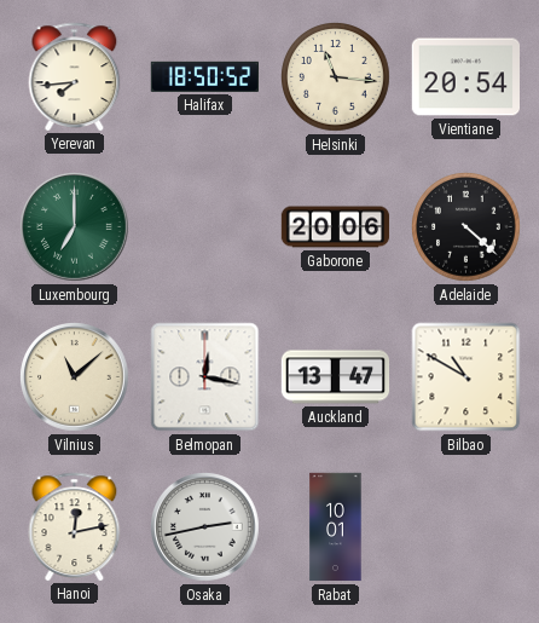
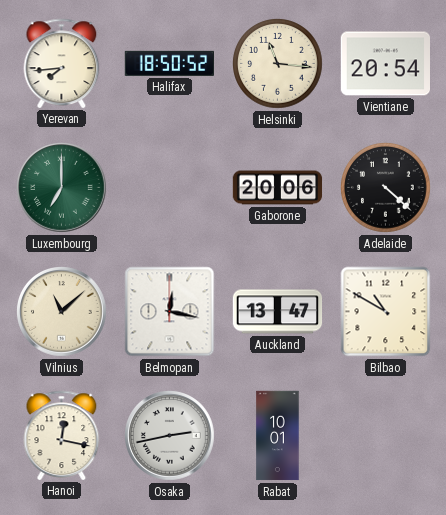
Hanoi: 12:13 -> 12:17 (62, 435)
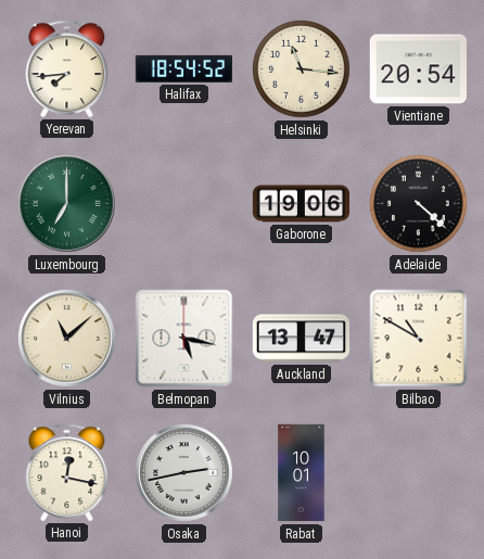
Halifax: 18:50 -> 18:54 (183, 68)
Gaborone: 20:06 -> 19:06 (302, 204)
Belmopan: 12:17 -> 5:17 (184, 339)
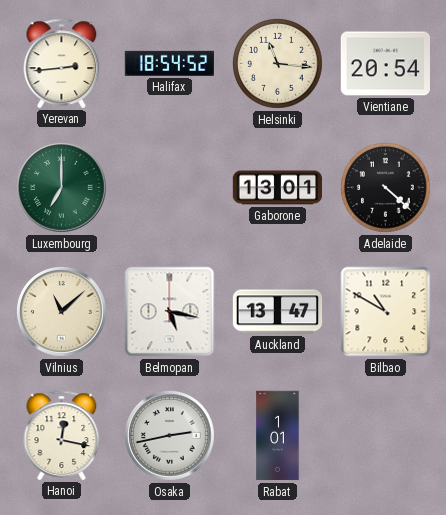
Yerevan: 7:44 -> 2:44 (62, 63)
Gaborone: 19:06 -> 13:01 (278, 188)
Rabat: 10:01 -> 1:01 (278, 436)
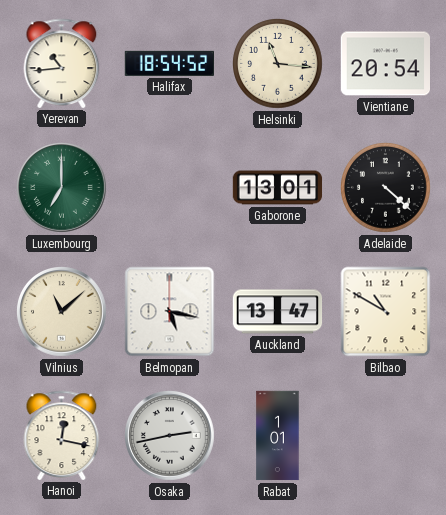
Yerevan: 2:44 -> 10:44 (62, 63)
